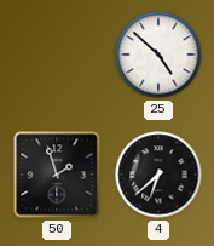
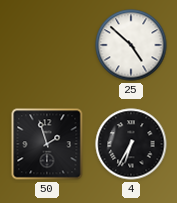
4: 6:38 -> 6:35 (131, 144)
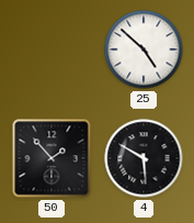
50: 1:57 -> 1:53 (52, 158)
4: 6:35 -> 5:50 (144, 158)
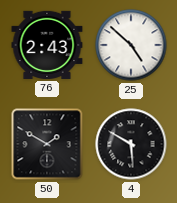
76: none -> 2:43 (47, 45)
50: 1:53 -> 1:50 (47, 144)
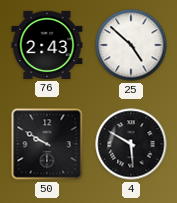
50: 1:50 -> 9:50 (47, 144)
